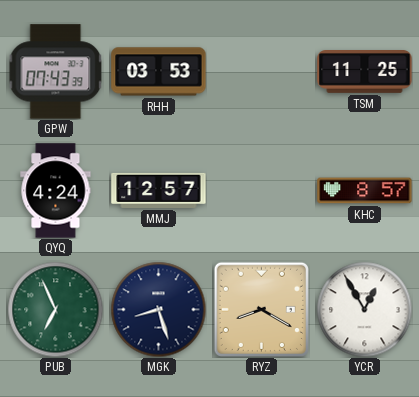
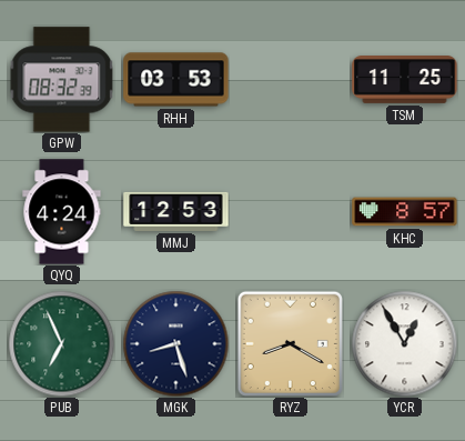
GPW: 07:43 -> 08:32 (62, 80)
MMJ: 12:57 -> 12:53 (176, 211)
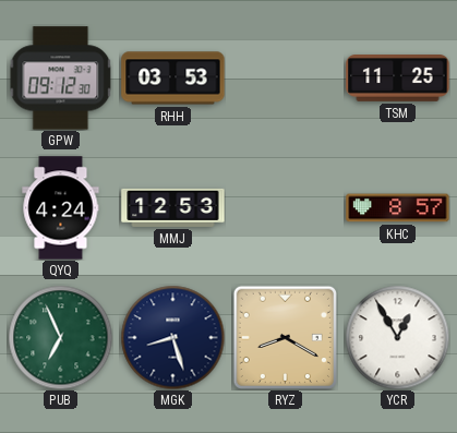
GPW: 08:32 -> 09:12 (61, 79)
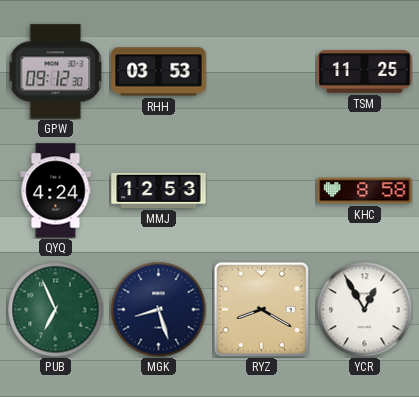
KHC: 8:57 -> 8:58 (365, 191)
